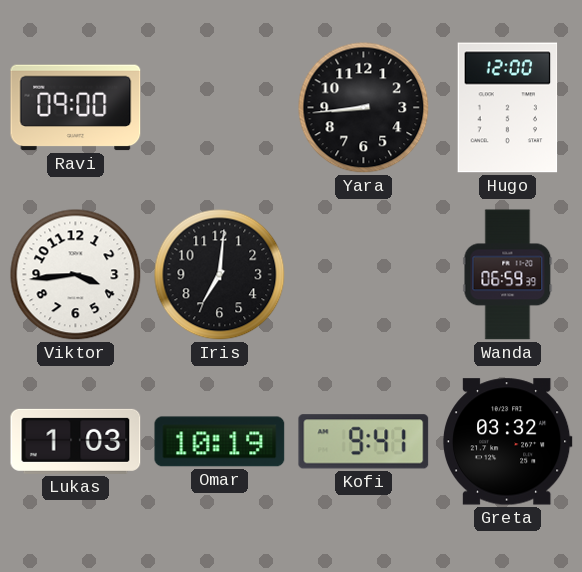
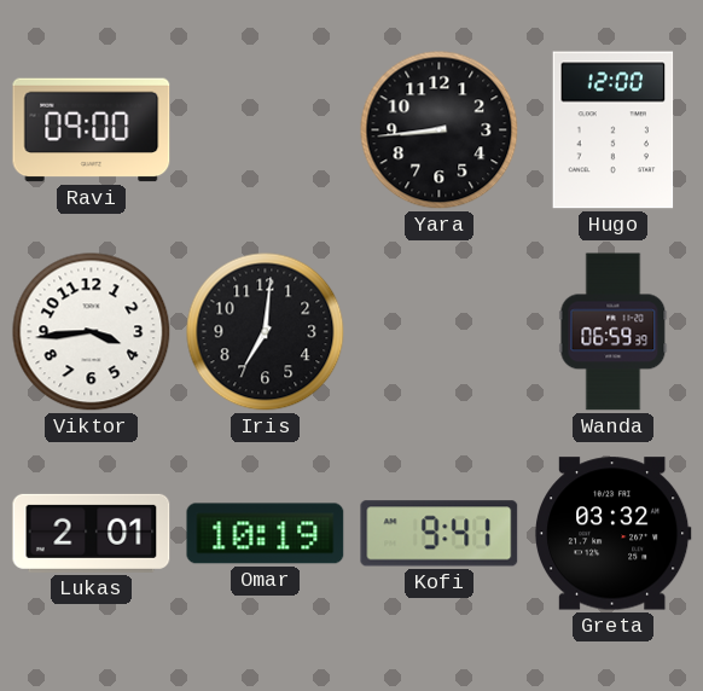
Lukas: 1:03 -> 2:01 (92, 533)
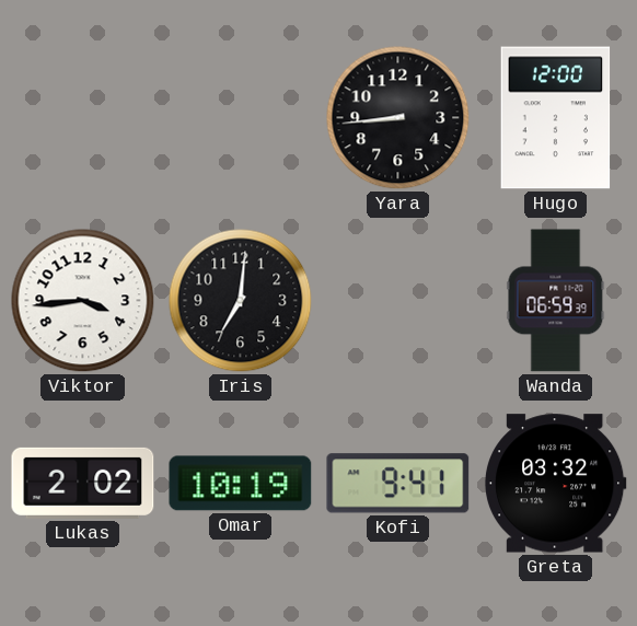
Ravi: 09:00 -> none (92, 130)
Lukas: 2:01 -> 2:02 (83, 483)
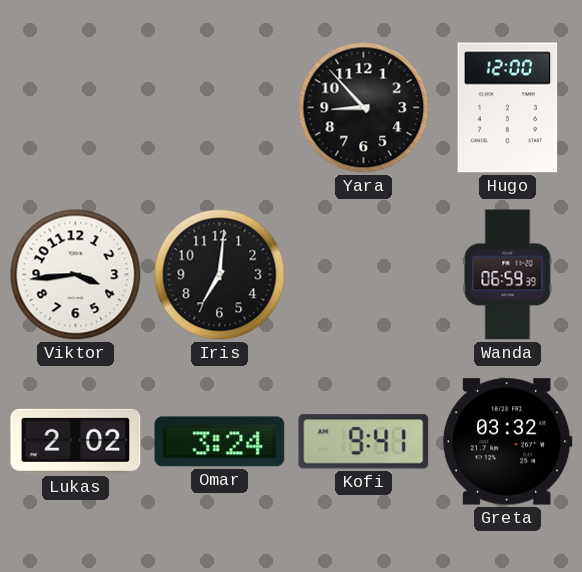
Yara: 8:44 -> 8:53 (364, 108)
Omar: 10:19 -> 3:24 (220, 442)
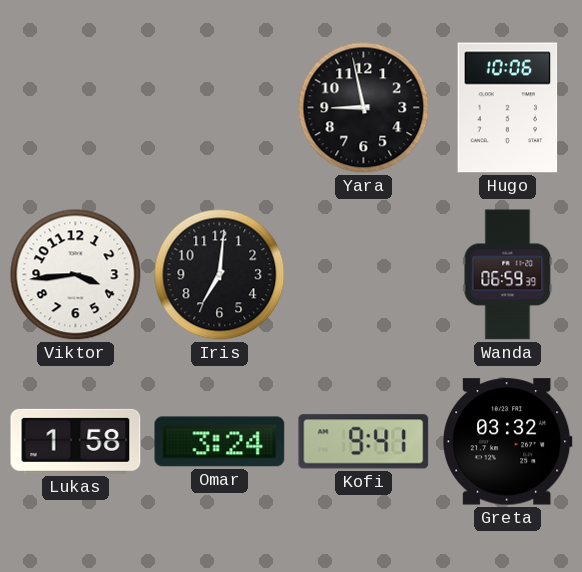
Yara: 8:53 -> 8:58 (364, 108)
Hugo: 12:00 -> 10:06 (508, 108)
Lukas: 2:02 -> 1:58 (76, 441)
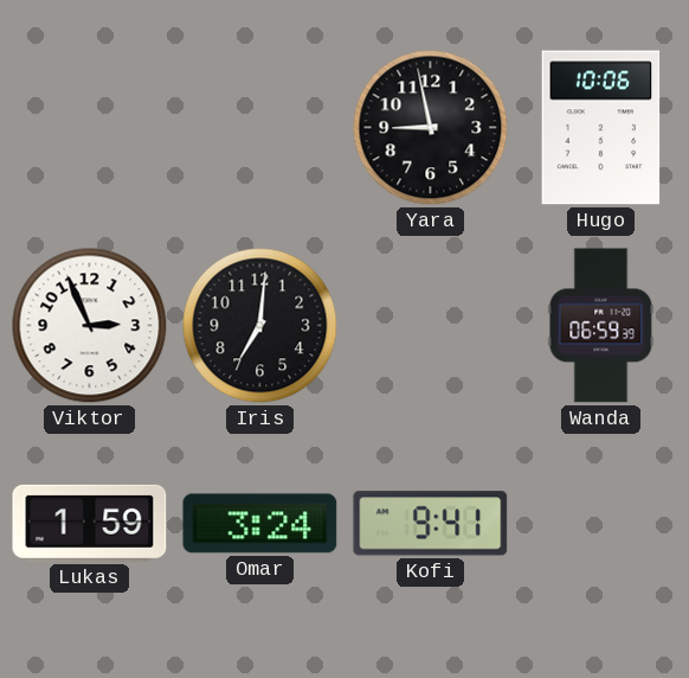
Viktor: 3:44 -> 2:56 (90, 326)
Lukas: 1:58 -> 1:59 (90, 523)
Greta: 03:32 -> none (507, 442)
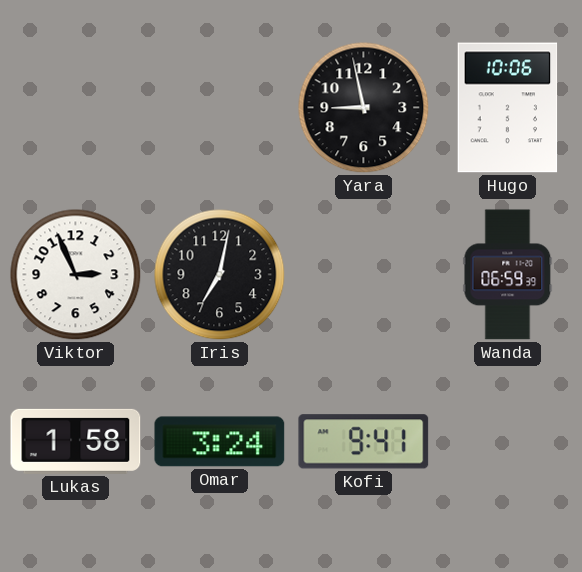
Iris: 7:01 -> 7:02 (220, 275)
Lukas: 1:59 -> 1:58 (76, 441)
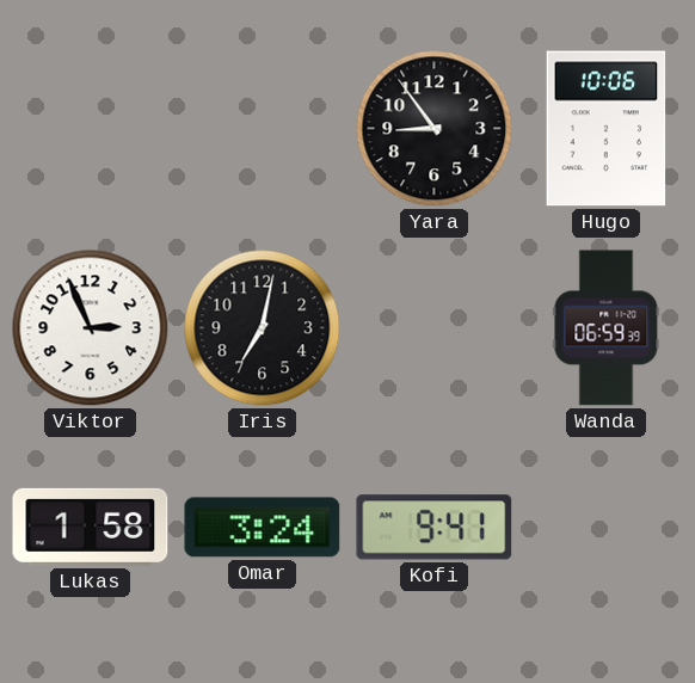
Yara: 8:58 -> 8:54 (435, 129)
